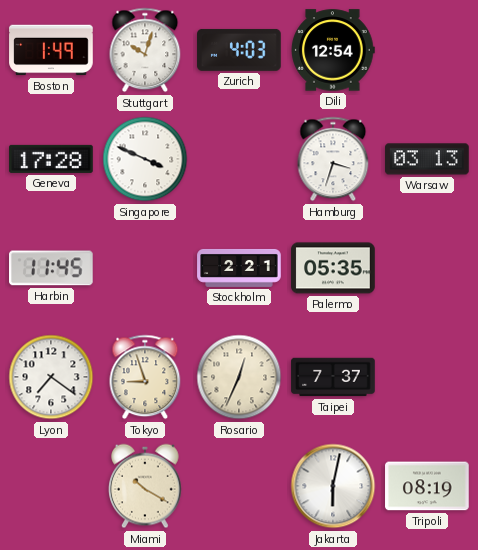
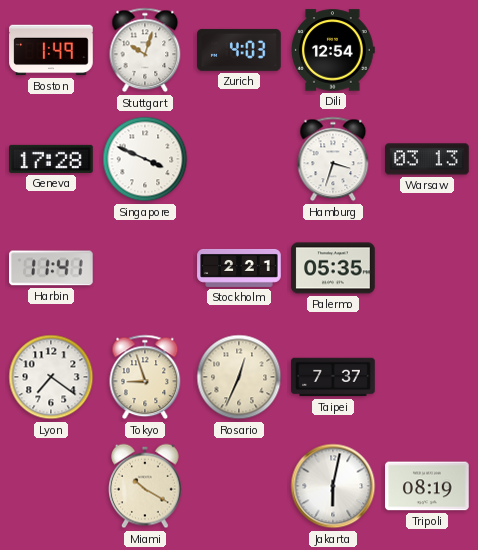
Harbin: 11:45 -> 11:41 (52, 268)
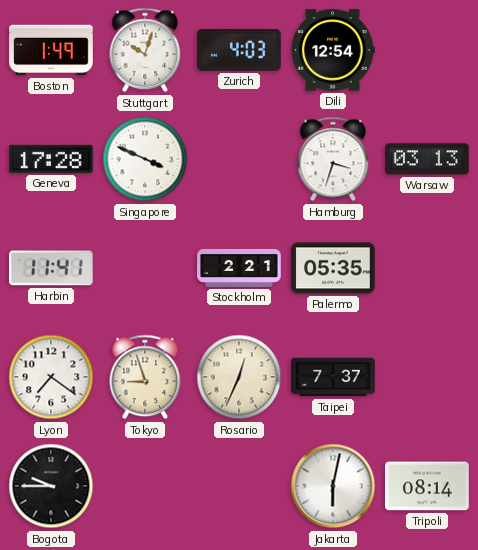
Bogota: none -> 9:45 (51, 486)
Miami: 10:20 -> none (146, 486)
Tripoli: 08:19 -> 08:14 (427, 486)
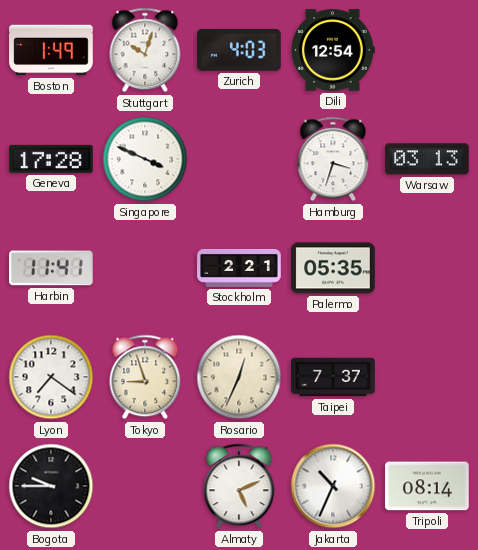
Almaty: none -> 5:11 (239, 486)
Jakarta: 6:02 -> 10:34 (333, 486)
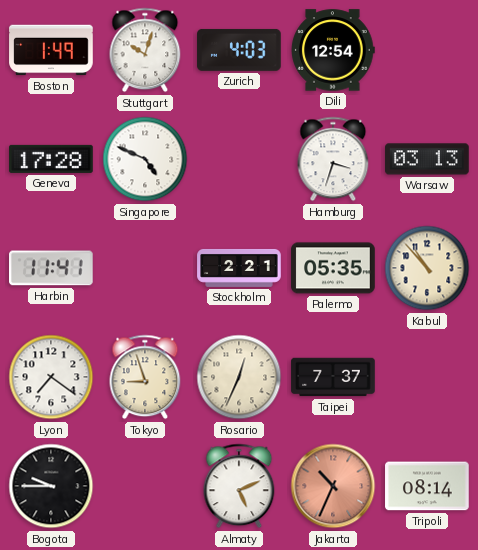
Singapore: 3:49 -> 4:49 (145, 159)
Kabul: none -> 10:53 (427, 268)
Jakarta dial: white -> salmon (333, 486)
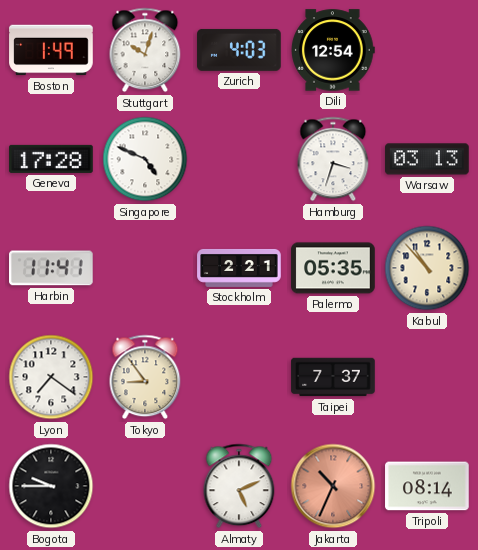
Tokyo: 8:57 -> 8:54 (145, 377)
Rosario: 12:34 -> none (239, 377)
